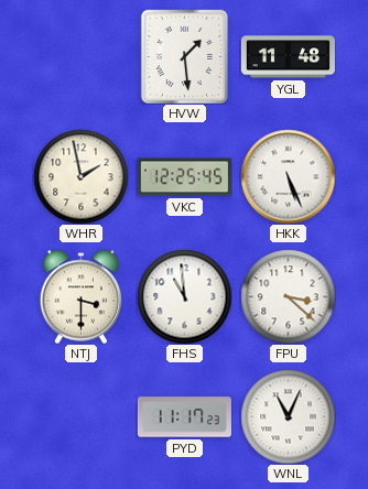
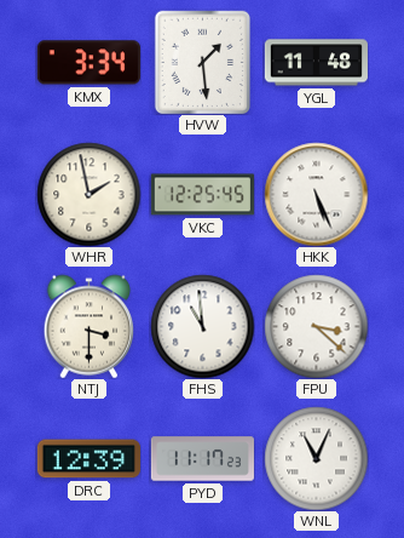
KMX: none -> 3:34 (88, 63)
DRC: none -> 12:39 (88, 459)
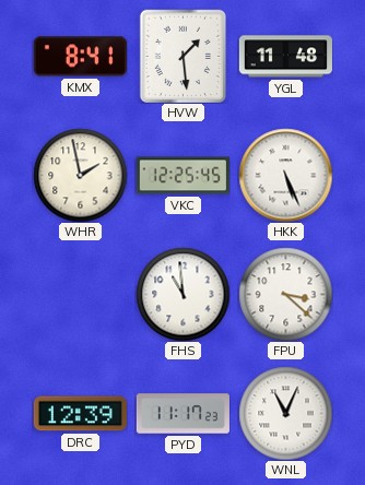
KMX: 3:34 -> 8:41 (80, 57)
NTJ: 3:30 -> none (90, 326)
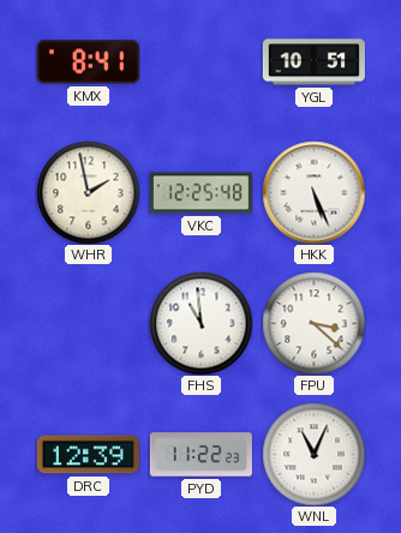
HVW: 1:29 -> none (182, 56)
YGL: 11:48 -> 10:51 (313, 62)
VKC: 12:25:45 -> 12:25:48 (200, 193)
PYD: 11:17 -> 11:22 (200, 455)
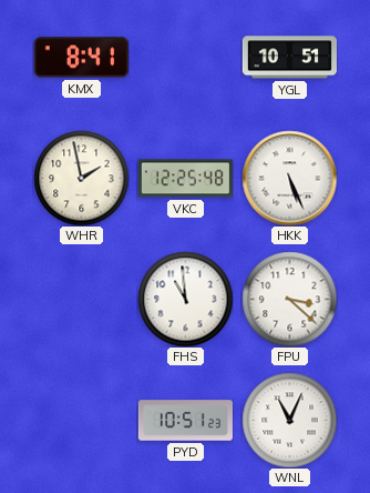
DRC: 12:39 -> none (88, 455)
PYD: 11:22 -> 10:51 (185, 421)
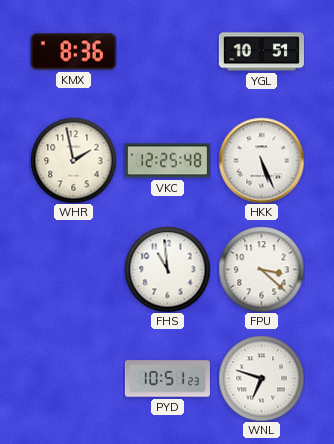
KMX: 8:41 -> 8:36 (73, 52)
WNL: 11:04 -> 6:48 (261, 378)
